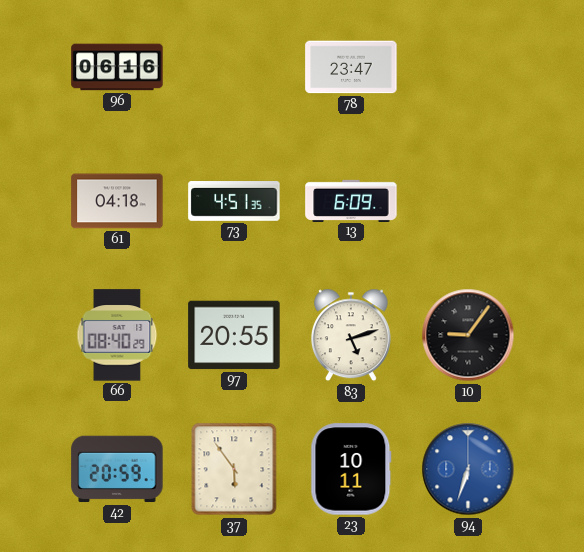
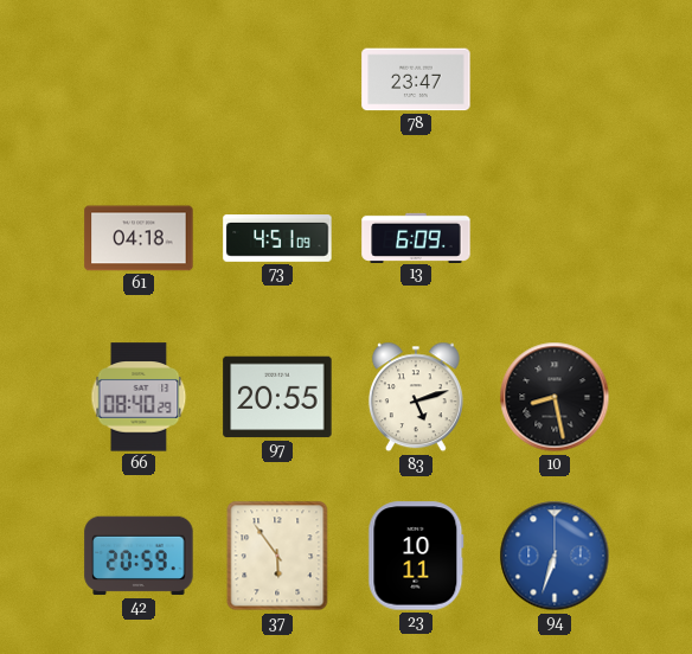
96: 06:16 -> none (117, 67)
73: 4:51:35 -> 4:51:09 (277, 238)
10: 9:06 -> 8:28 (555, 397)
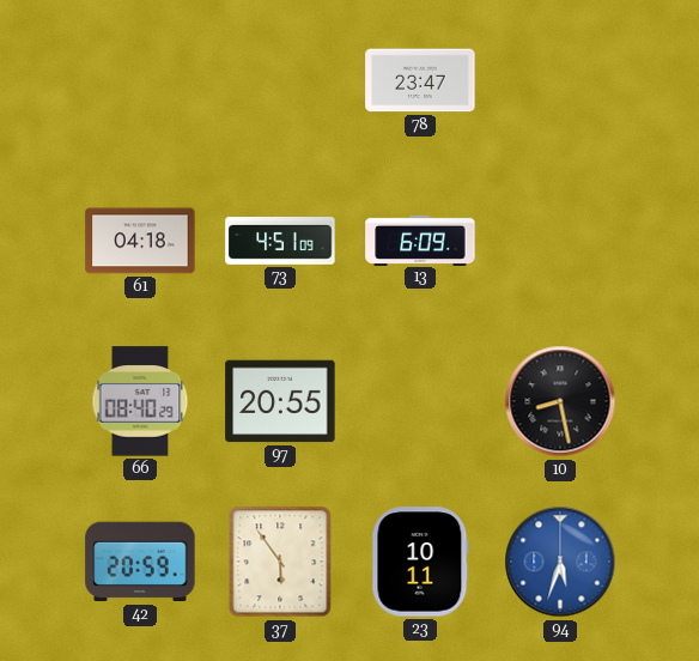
83: 5:12 -> none (416, 397)
94: 6:33 -> 5:33 (560, 562)
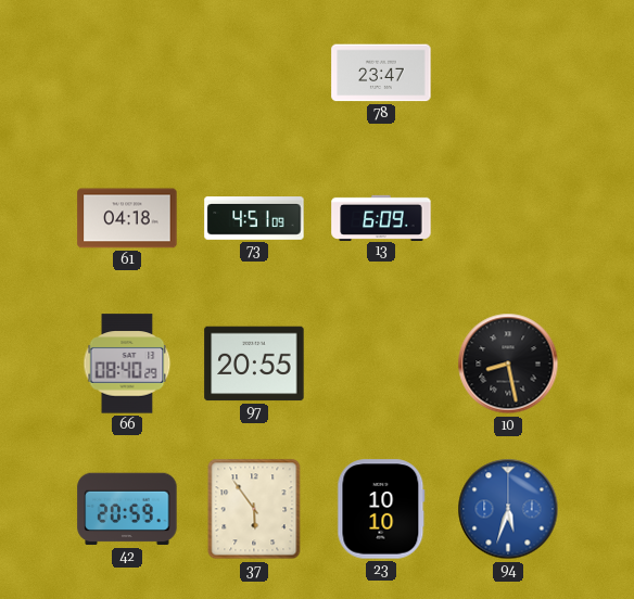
23: 10:11 -> 10:10 (381, 509)
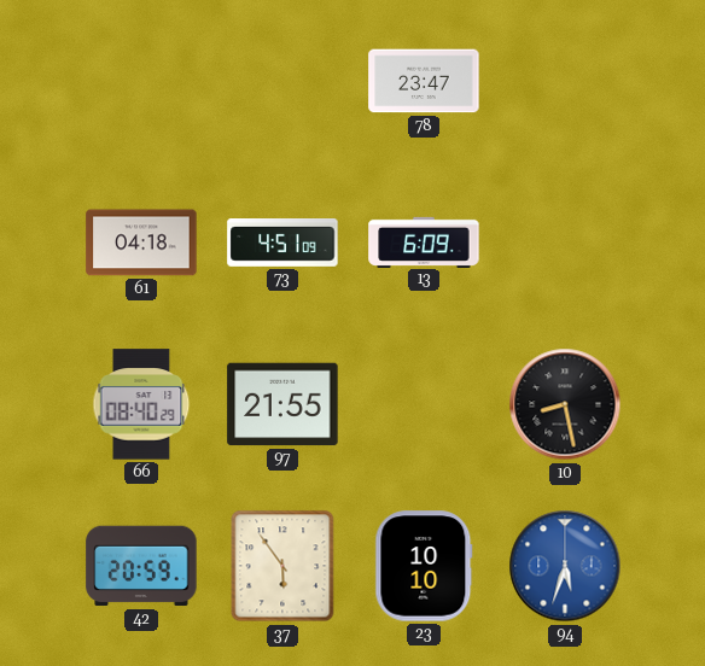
97: 20:55 -> 21:55 (282, 404)
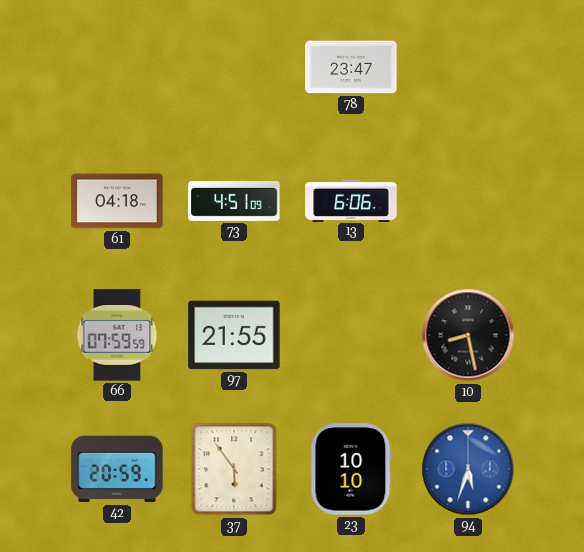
13: 6:09 -> 6:06 (351, 200)
66: 08:40 -> 07:59 (117, 335)
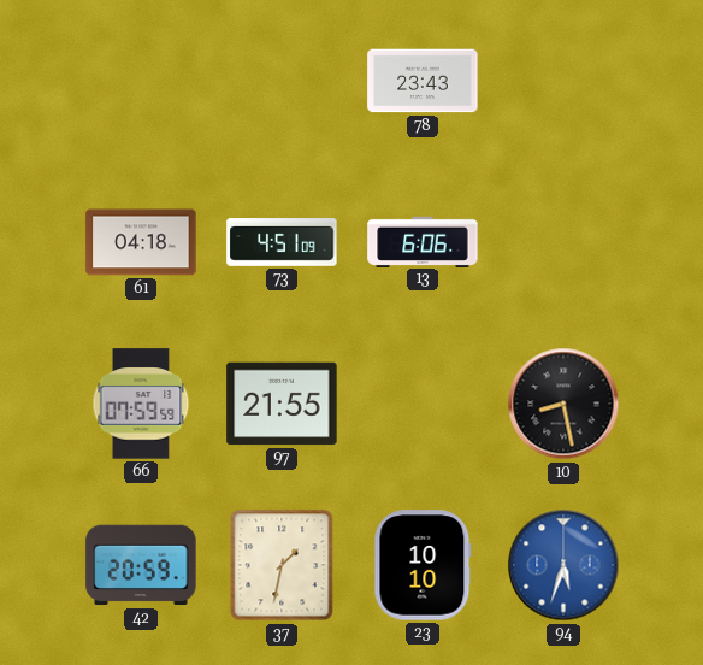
78: 23:47 -> 23:43 (423, 81)
37: 5:54 -> 1:32 (282, 565)
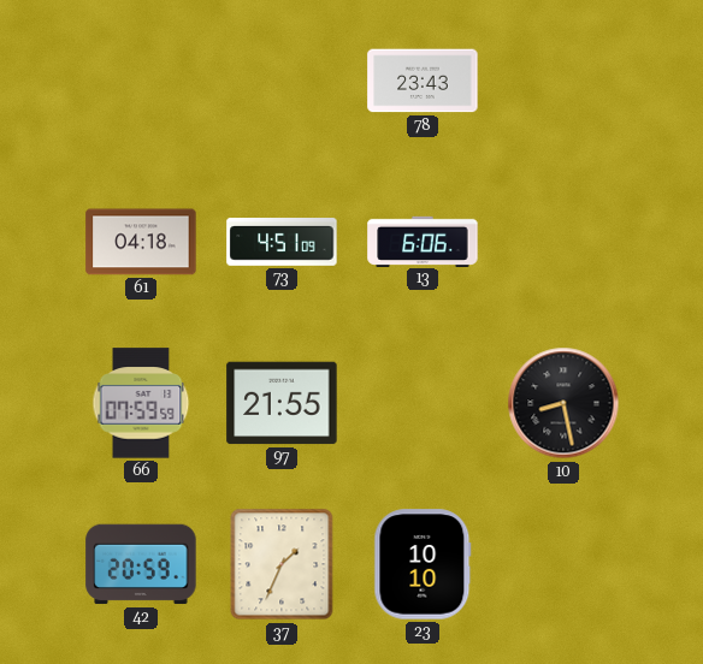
37: 1:32 -> 1:34 (282, 564)
94: 5:33 -> none (563, 565)
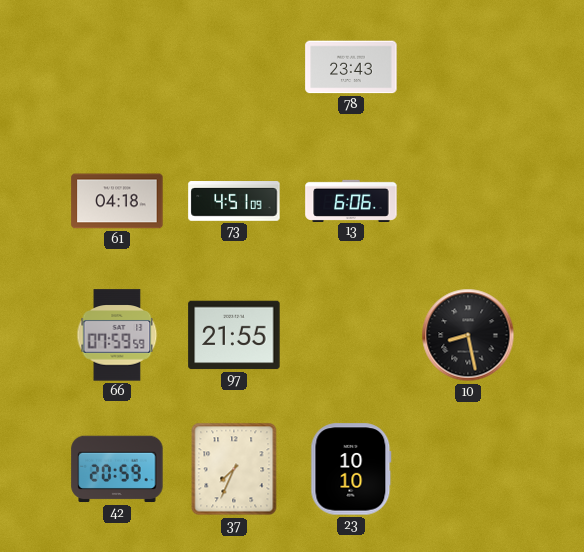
37: 1:34 -> 7:34 (234, 469)
